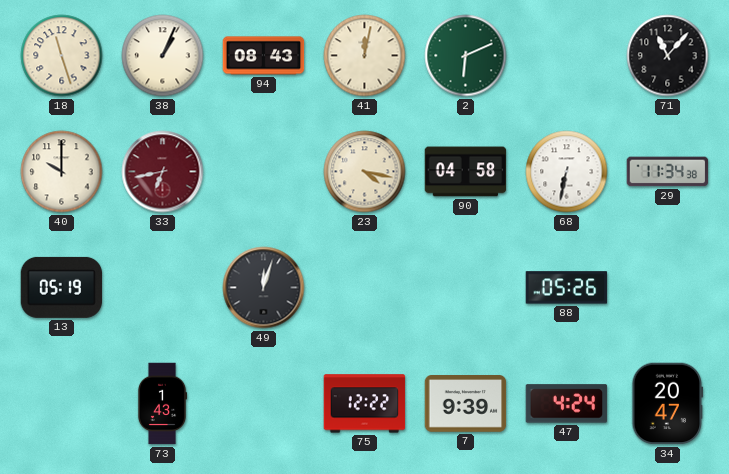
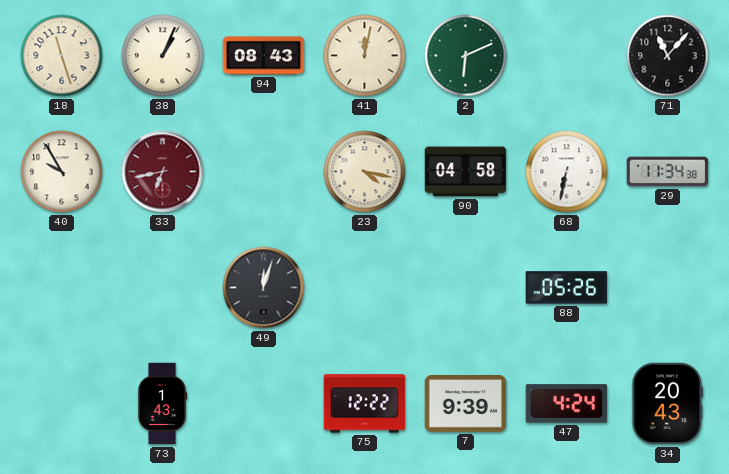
40: 10:00 -> 9:55 (62, 172)
13: 05:19 -> none (62, 287)
34: 20:47 -> 20:43 (668, 404)
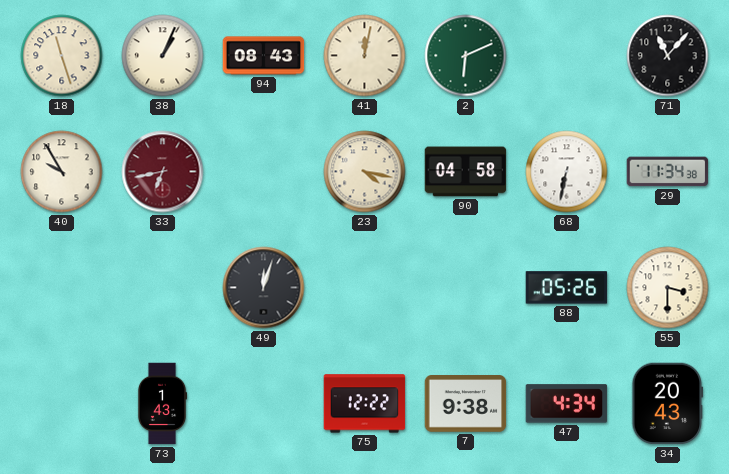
55: none -> 3:30 (668, 288)
7: 9:39 -> 9:38 (466, 404)
47: 4:24 -> 4:34 (567, 404)
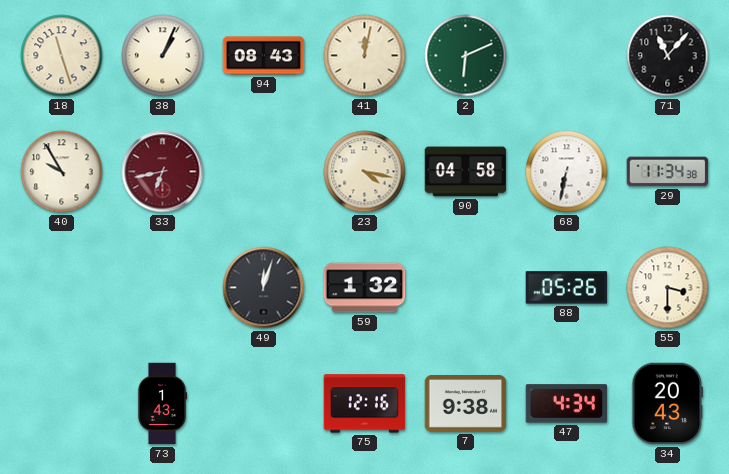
59: none -> 1:32 (365, 288)
75: 12:22 -> 12:16 (365, 404)
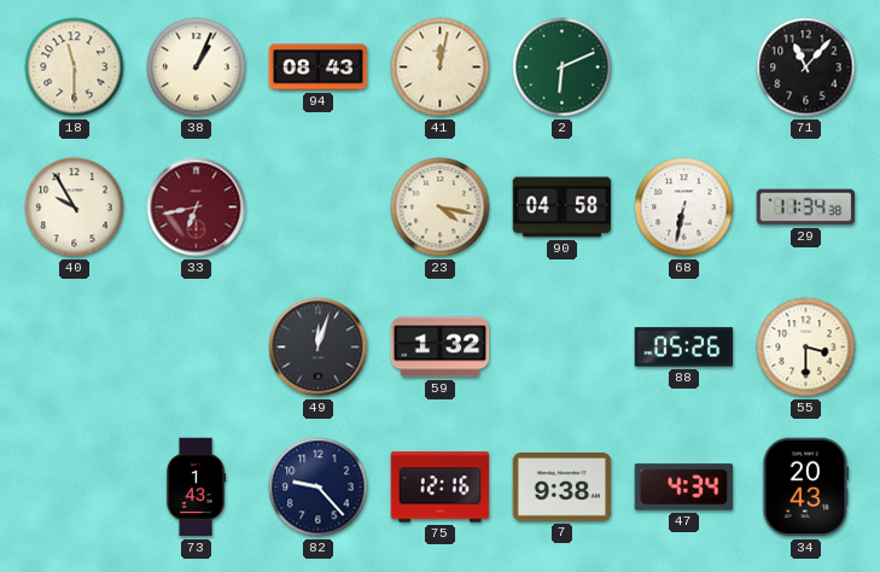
18: 11:27 -> 11:30 (75, 68)
82: none -> 9:23 (319, 488)
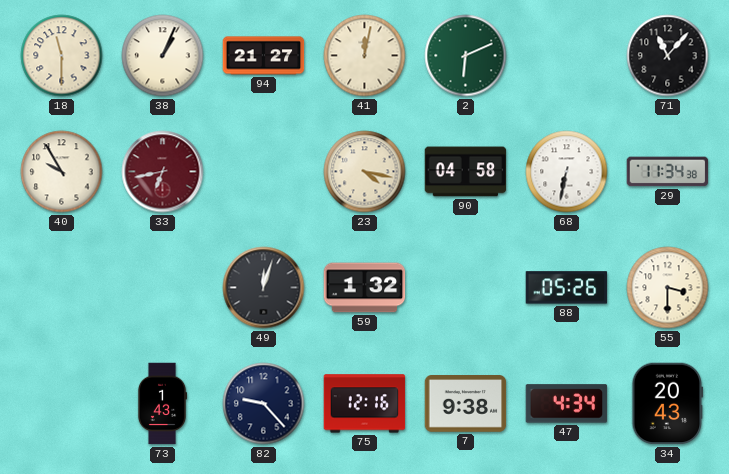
94: 08:43 -> 21:27 (264, 56)
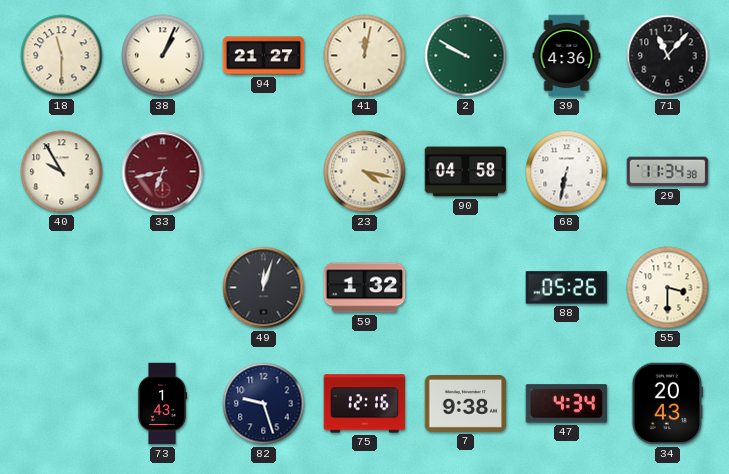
2: 6:11 -> 9:50 (466, 56)
39: none -> 4:36 (567, 56)
82: 9:23 -> 9:27 (264, 404)
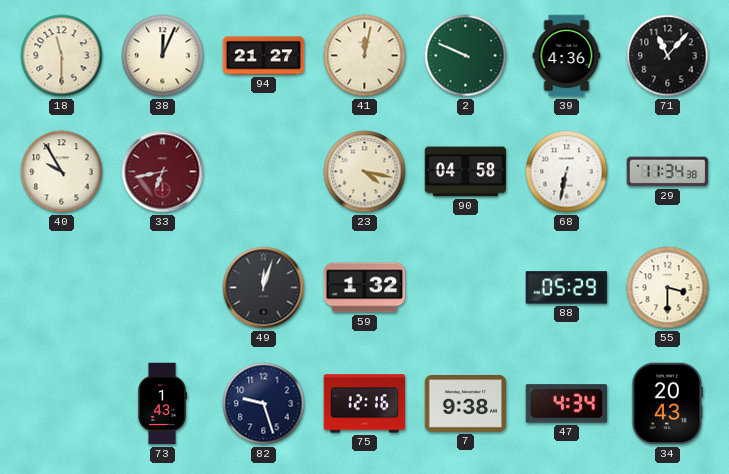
38: 1:04 -> 12:04 (163, 56)
2: 9:50 -> 9:49 (466, 56)
88: 05:26 -> 05:29 (567, 288)
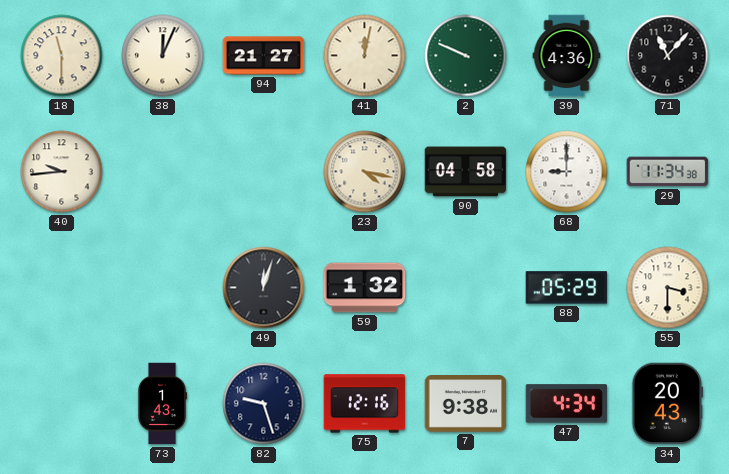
40: 9:55 -> 9:44 (62, 172)
33: 6:43 -> none (163, 172)
68: 6:32 -> 9:00 (567, 172)
